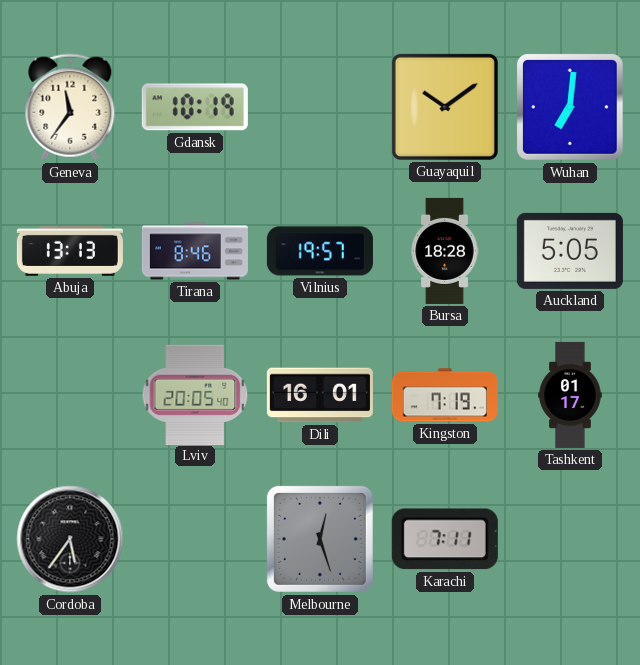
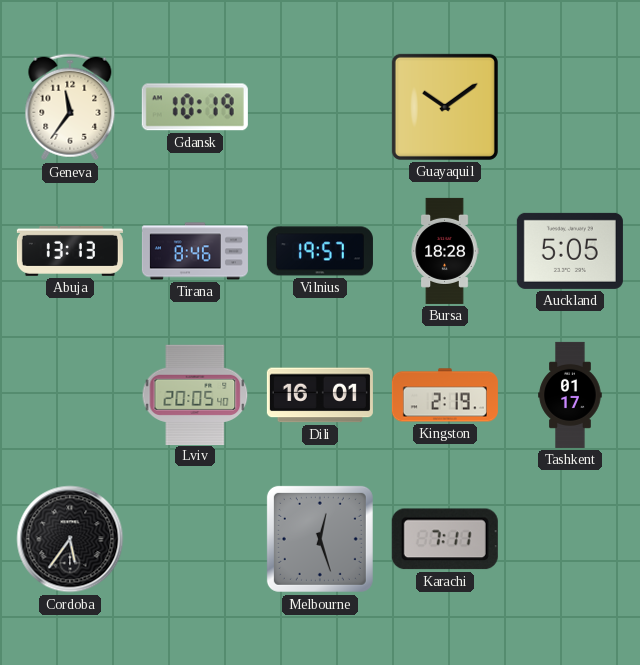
Wuhan: 7:01 -> none (571, 108)
Kingston: 7:19 -> 2:19 (445, 395)
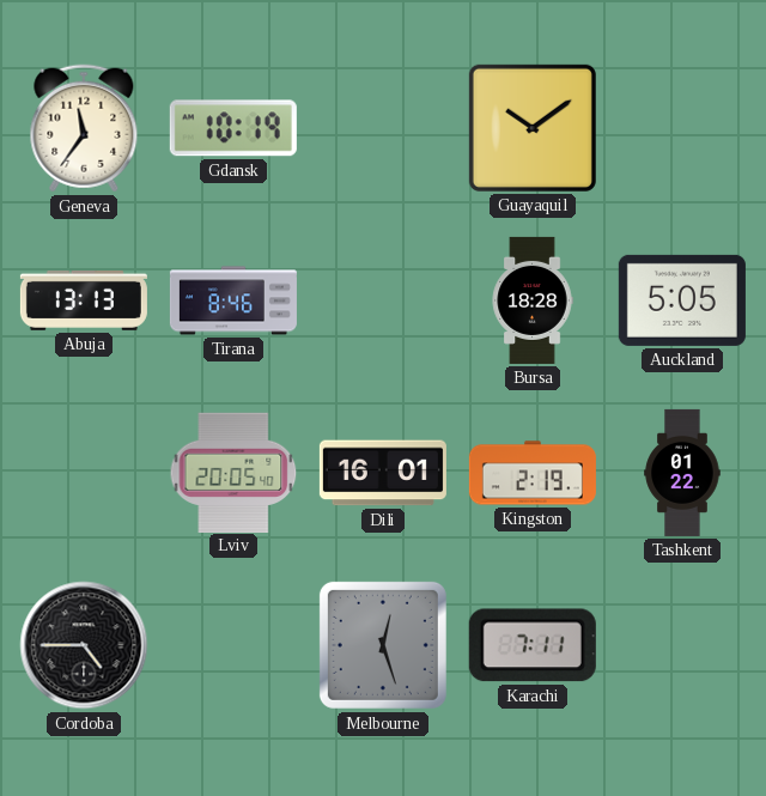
Vilnius: 19:57 -> none (320, 251)
Tashkent: 01:17 -> 01:22 (682, 473)
Cordoba: 5:36 -> 4:45 (84, 645)
